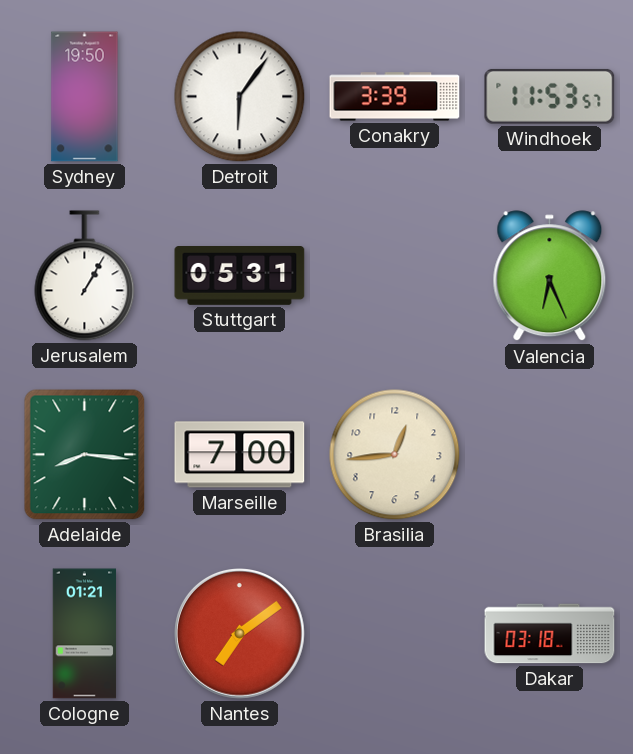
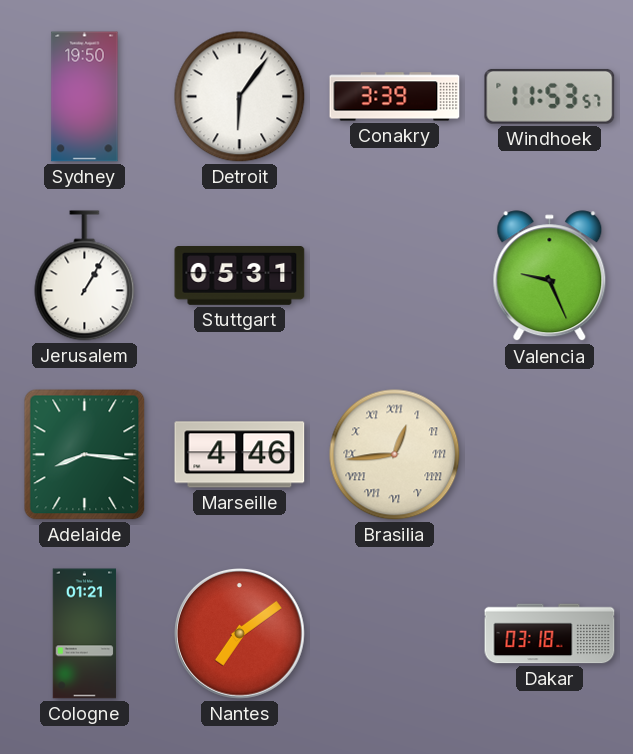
Valencia: 6:26 -> 9:26 (550, 276)
Marseille: 7:00 -> 4:46 (240, 455)
Brasilia numerals: Arabic -> Roman (395, 455)
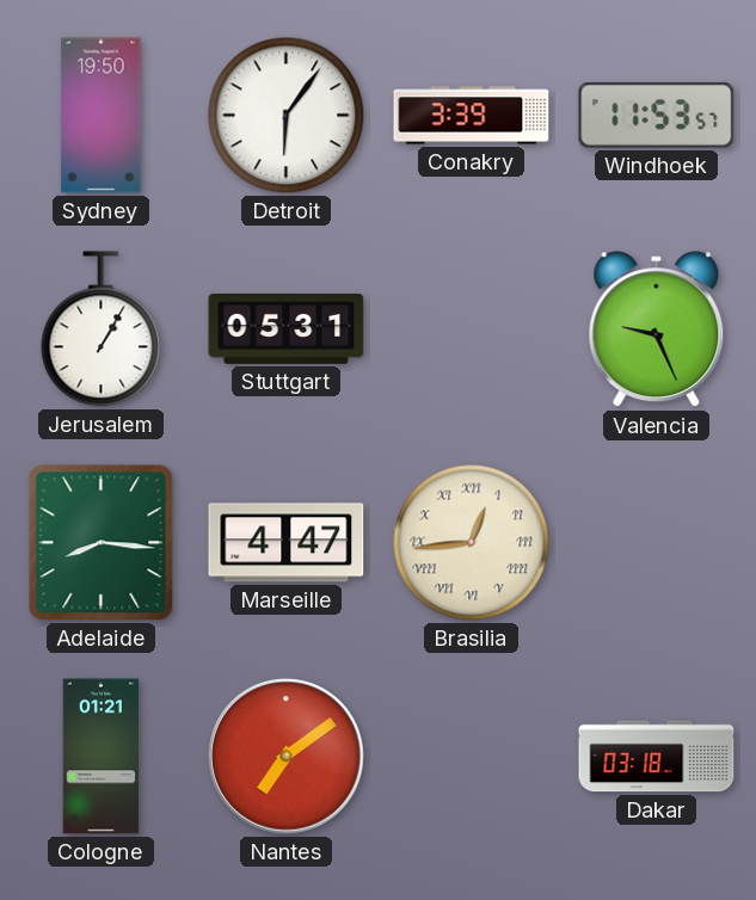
Marseille: 4:46 -> 4:47 (287, 543)
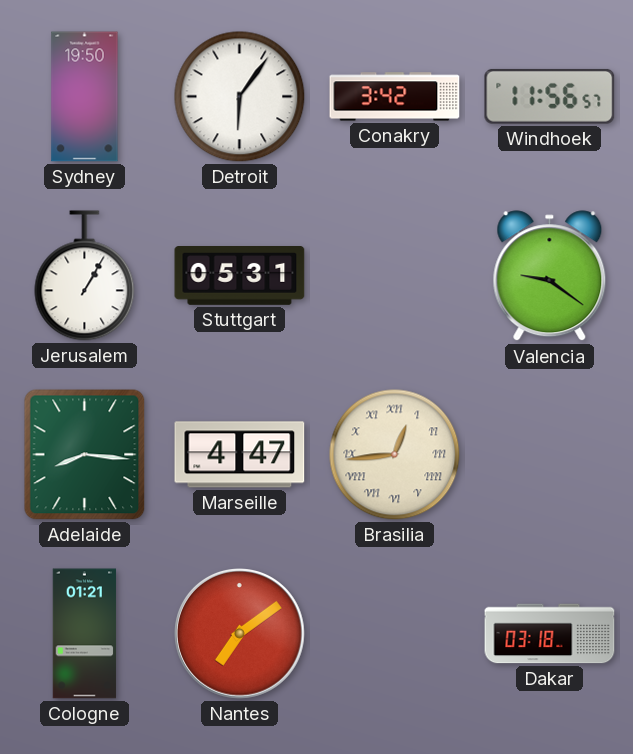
Conakry: 3:39 -> 3:42 (395, 97)
Windhoek: 11:53 -> 11:56 (550, 96)
Valencia: 9:26 -> 9:21 (550, 276)
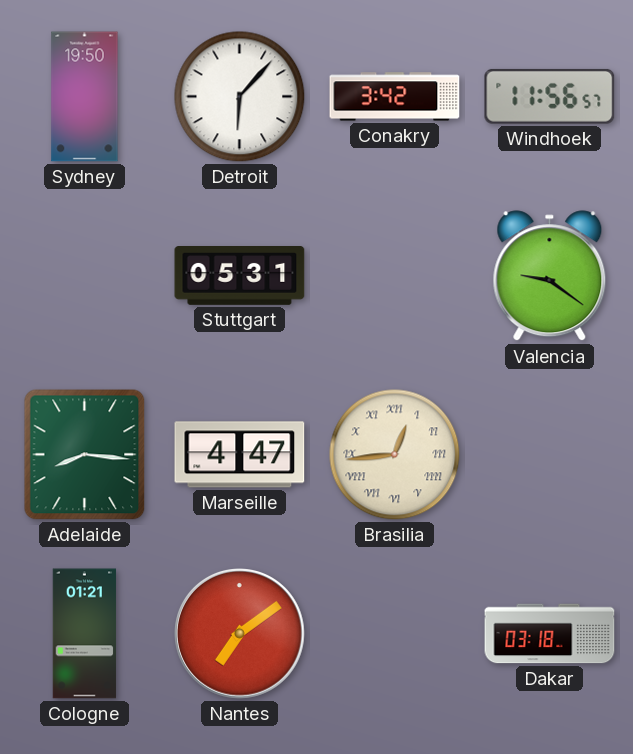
Detroit: 6:06 -> 6:07 (240, 97)
Jerusalem: 1:05 -> none (85, 276)
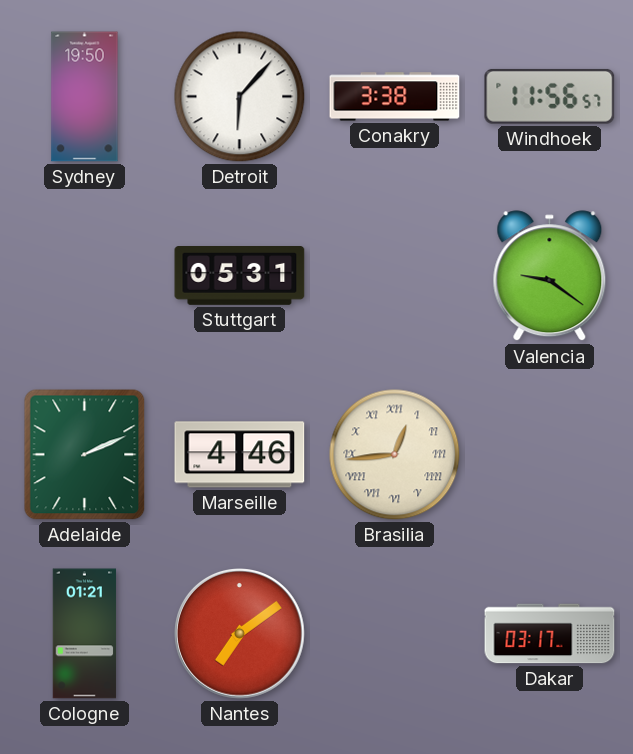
Conakry: 3:42 -> 3:38 (395, 97)
Adelaide: 8:16 -> 2:11 (85, 455)
Marseille: 4:47 -> 4:46 (240, 455)
Dakar: 03:18 -> 03:17 (550, 634)
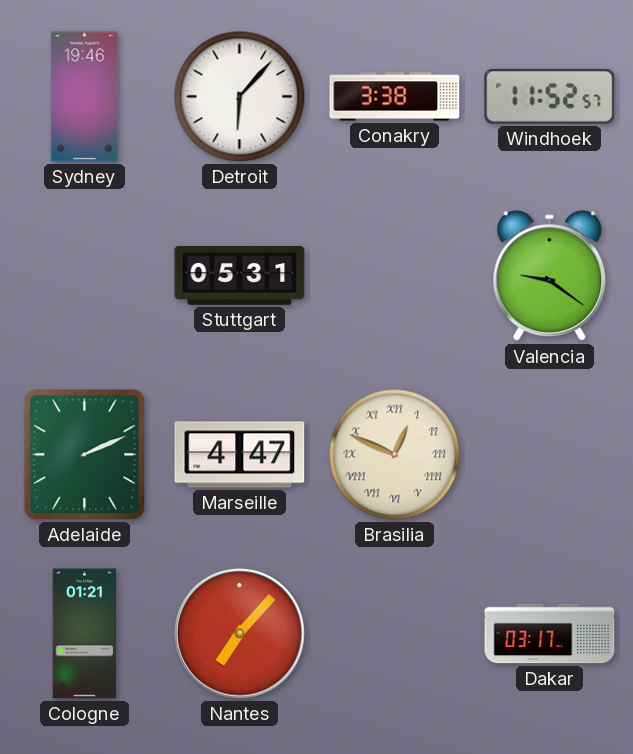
Sydney: 19:50 -> 19:46 (85, 97)
Windhoek: 11:56 -> 11:52 (550, 96)
Marseille: 4:46 -> 4:47 (240, 455)
Brasilia: 12:44 -> 12:49 (395, 455)
Nantes: 7:09 -> 7:07 (240, 634)
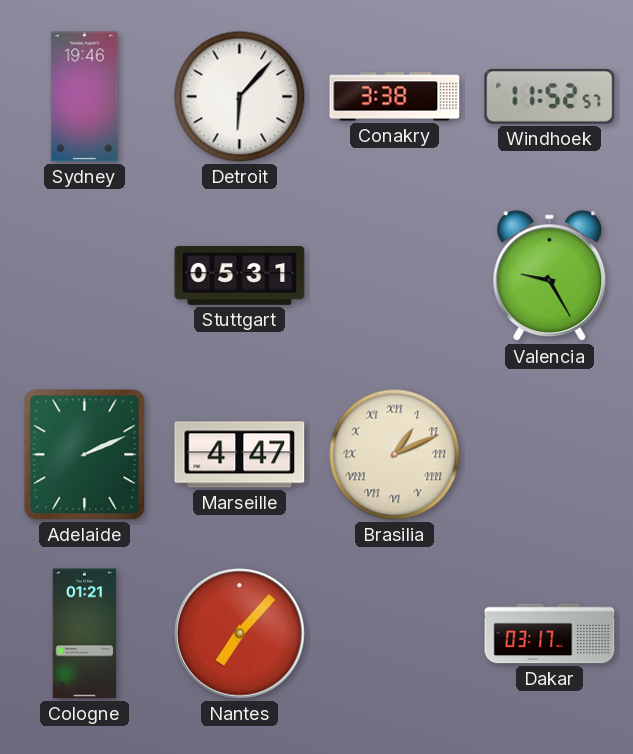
Valencia: 9:21 -> 9:25 (550, 276)
Brasilia: 12:49 -> 1:11 (395, 455)
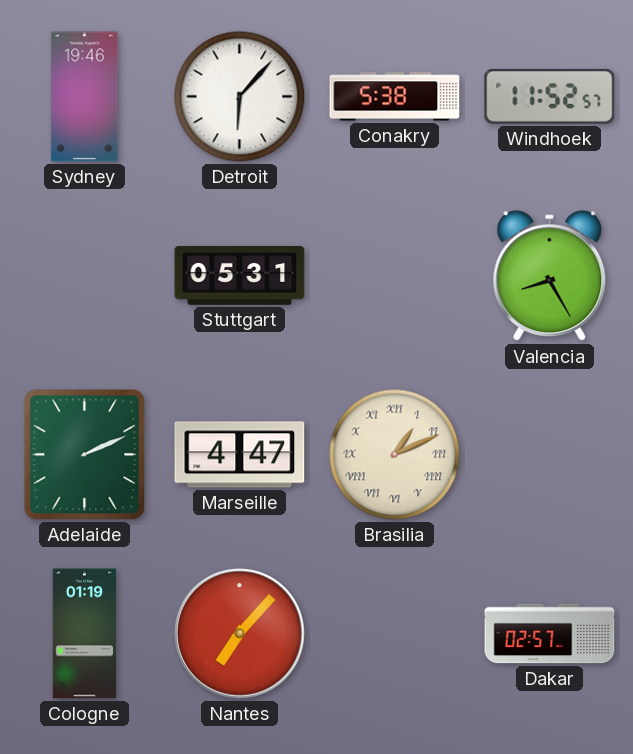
Conakry: 3:38 -> 5:38 (395, 97)
Valencia: 9:25 -> 8:25 (550, 276)
Cologne: 01:21 -> 01:19 (85, 634)
Dakar: 03:17 -> 02:57 (550, 634)
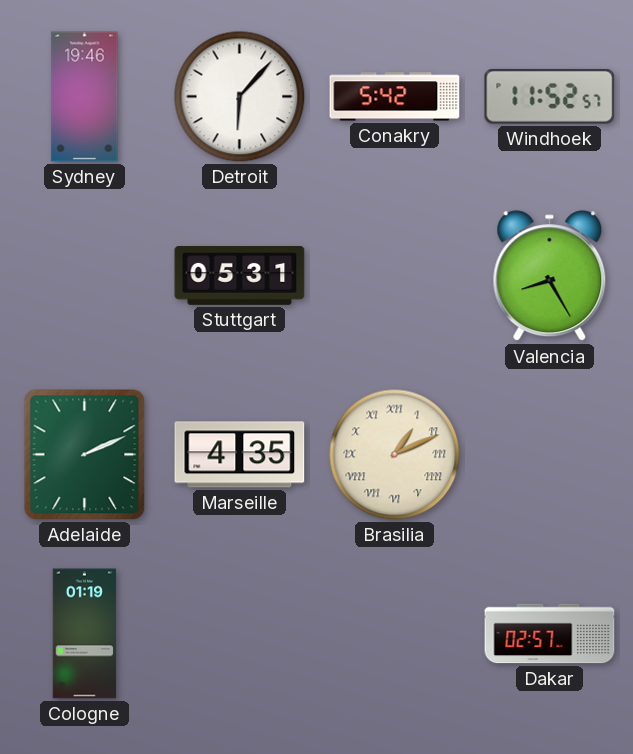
Conakry: 5:38 -> 5:42 (395, 97)
Marseille: 4:47 -> 4:35 (240, 455)
Nantes: 7:07 -> none (240, 634)
